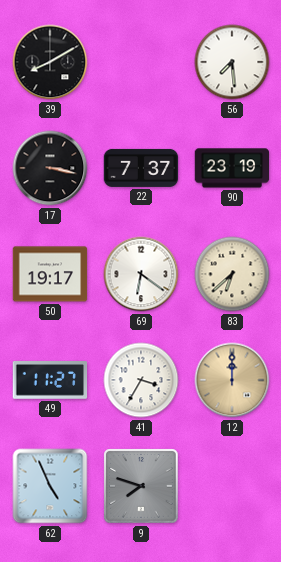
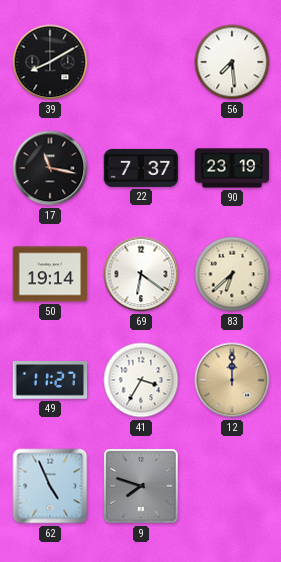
17: 3:17 -> 11:17 (50, 168)
50: 19:17 -> 19:14 (50, 274)
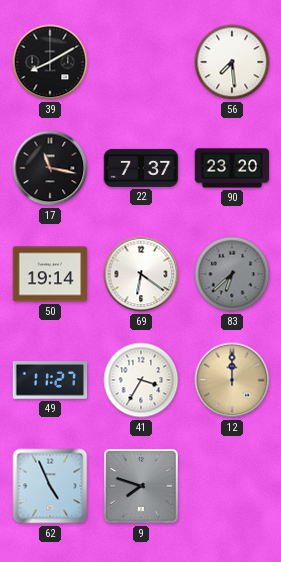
90: 23:19 -> 23:20 (232, 168)
83 dial: cream -> grey (232, 274)
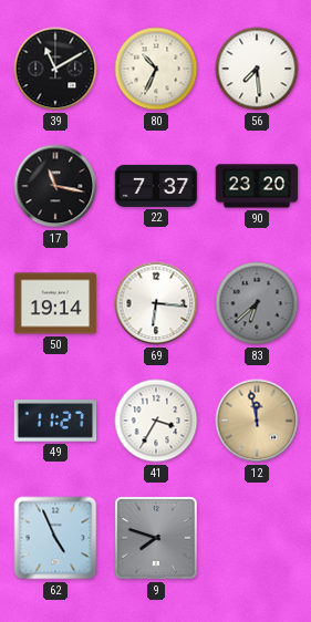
39: 8:10 -> 11:10 (55, 69)
80: none -> 10:34 (156, 69)
69: 6:21 -> 6:16 (156, 303)
12: 12:00 -> 11:58 (257, 421)
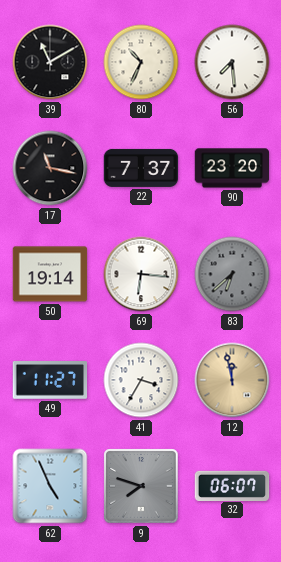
32: none -> 06:07 (232, 485)
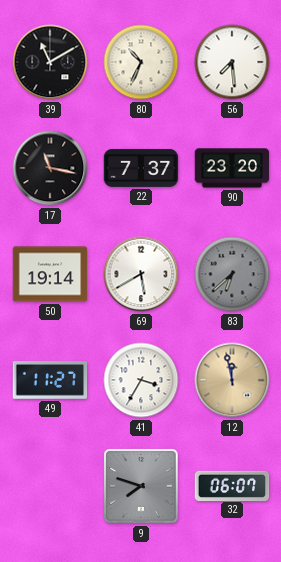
69: 6:16 -> 5:40 (141, 274)
62: 4:56 -> none (50, 486)
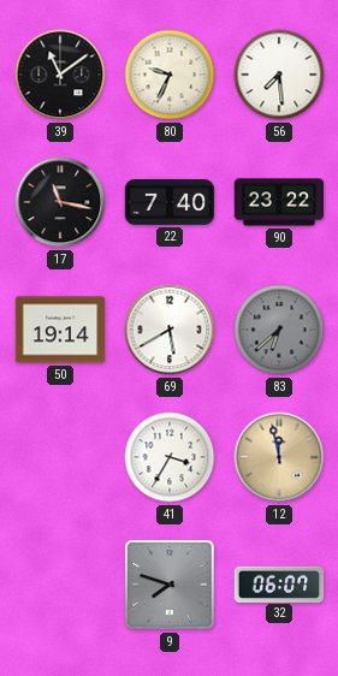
39: 11:10 -> 11:09 (60, 75)
80: 10:34 -> 9:34 (170, 75)
22: 7:37 -> 7:40 (170, 202)
90: 23:20 -> 23:22 (279, 202)
49: 11:27 -> none (50, 381)
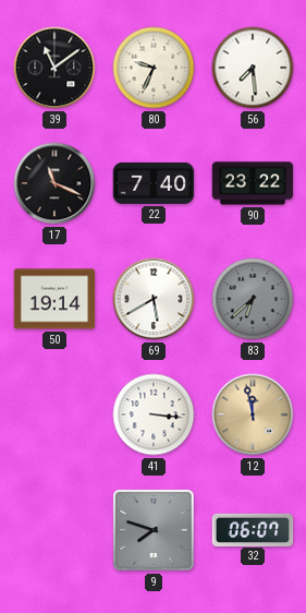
17: 11:17 -> 11:19 (54, 183)
41: 3:35 -> 3:16 (154, 414)
